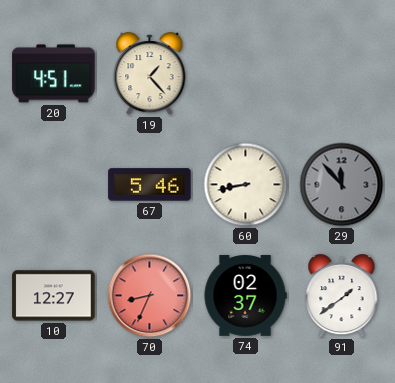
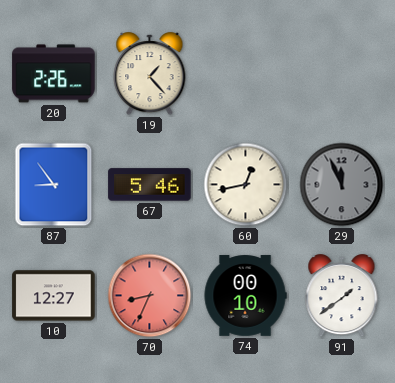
20: 4:51 -> 2:26 (54, 74)
87: none -> 8:54 (54, 185)
60: 8:43 -> 12:43 (246, 185)
29: 11:53 -> 11:56 (342, 185)
74: 02:37 -> 00:10 (245, 296)
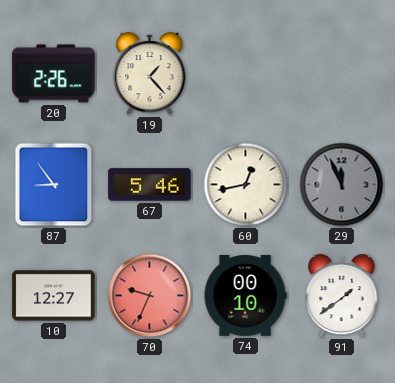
70: 8:34 -> 9:34 (150, 296)
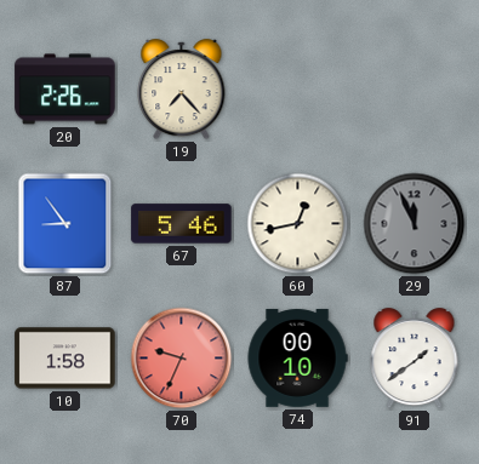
19: 1:23 -> 7:23 (182, 90)
10: 12:27 -> 1:58 (65, 359)
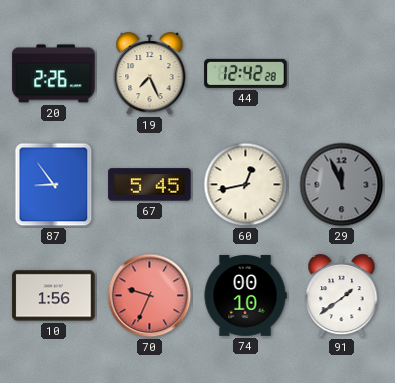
19: 7:23 -> 7:26 (150, 74)
44: none -> 12:42 (246, 73)
67: 5:46 -> 5:45 (150, 185)
10: 1:58 -> 1:56 (54, 296)
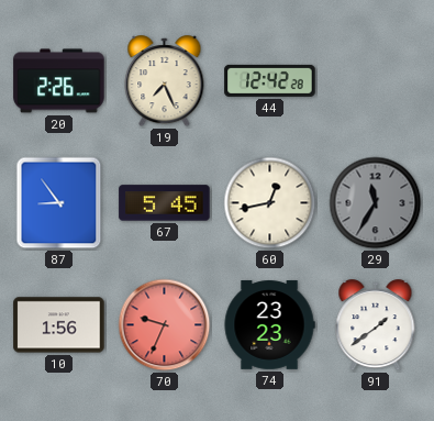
29: 11:56 -> 11:35 (376, 203)
74: 00:10 -> 23:23 (269, 325)
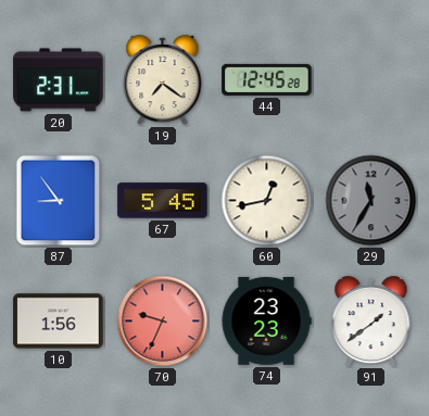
20: 2:26 -> 2:31 (59, 80)
19: 7:26 -> 7:21 (163, 80)
44: 12:42 -> 12:45 (267, 79)
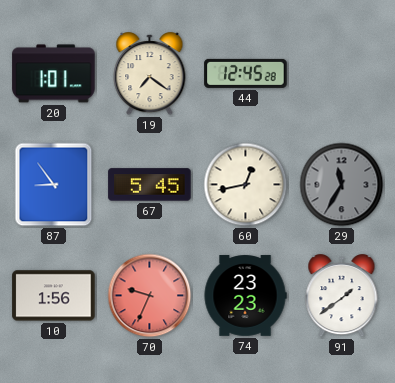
20: 2:31 -> 1:01 (54, 74)
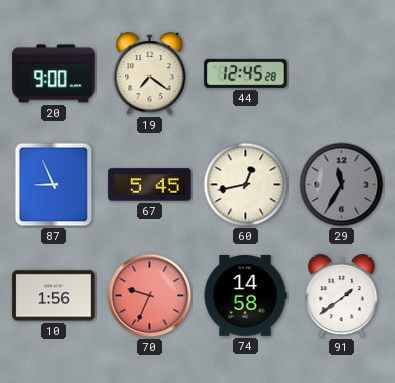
20: 1:01 -> 9:00 (54, 74)
87: 8:54 -> 8:56 (54, 185)
74: 23:23 -> 14:58 (245, 296)
